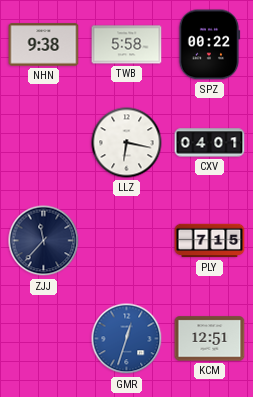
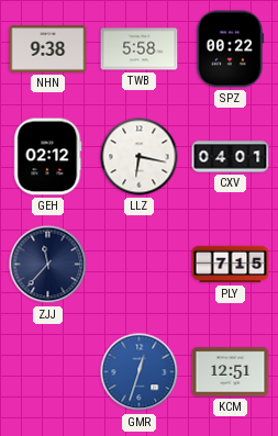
GEH: none -> 02:12 (48, 157)
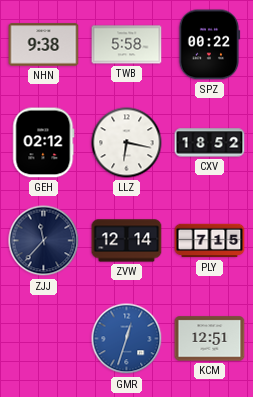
CXV: 04:01 -> 18:52 (210, 143)
ZVW: none -> 12:14 (127, 241)
